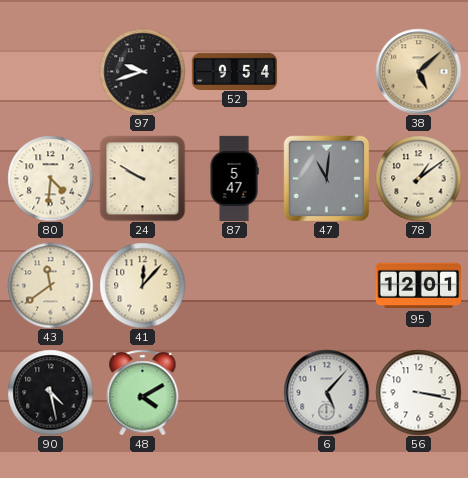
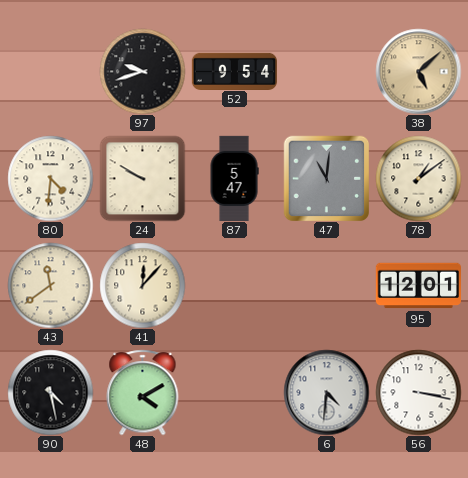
6: 5:07 -> 4:31 (326, 392)
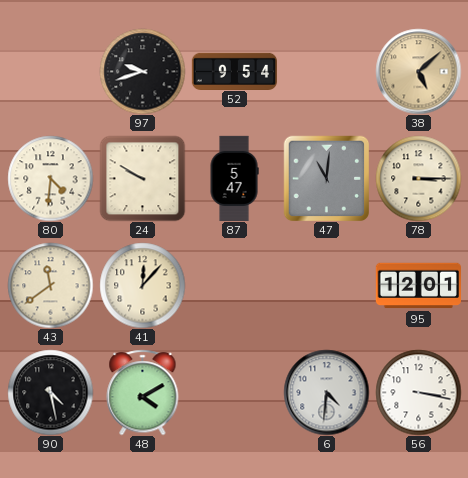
78: 1:09 -> 3:15 (418, 178)
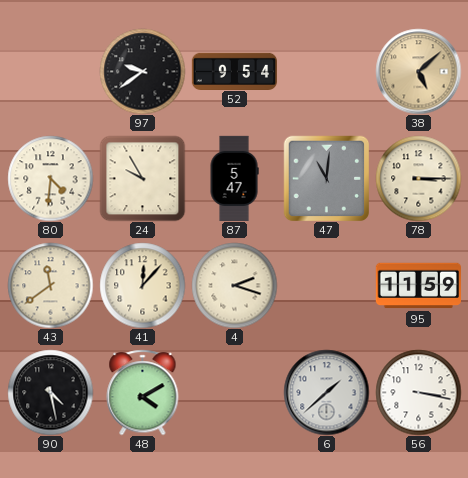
97: 9:42 -> 9:39 (142, 71)
24: 9:50 -> 9:55 (142, 178)
4: none -> 2:18 (234, 285)
95: 12:01 -> 11:59 (418, 286)
6: 4:31 -> 1:38 (326, 392)
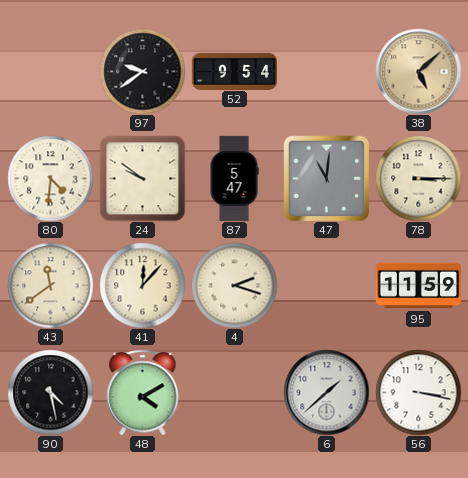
24: 9:55 -> 9:51 (142, 178)
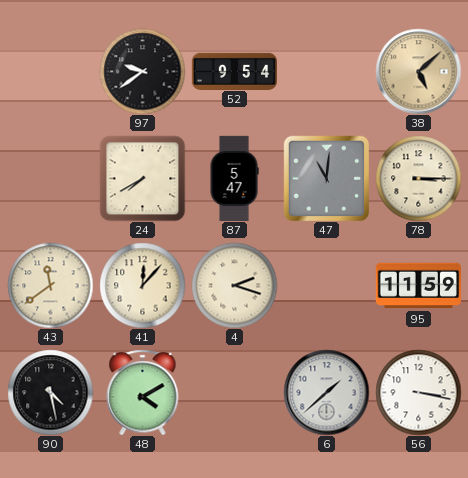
80: 4:31 -> none (50, 178)
24: 9:51 -> 7:40 (142, 178)
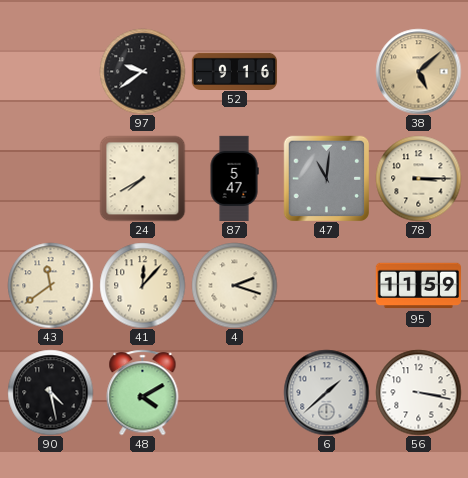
52: 9:54 -> 9:16 (234, 71)
